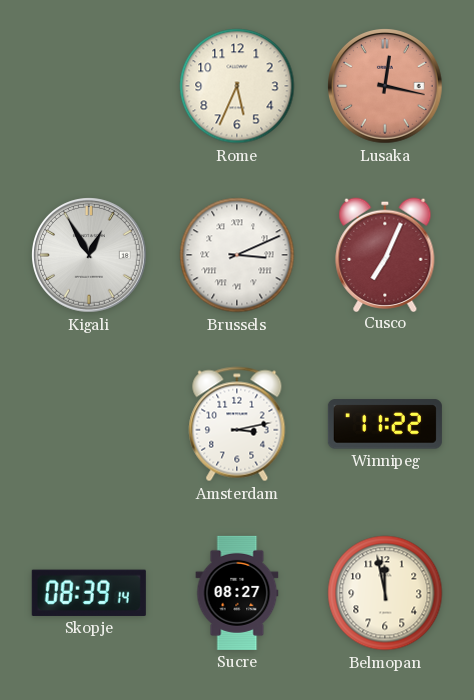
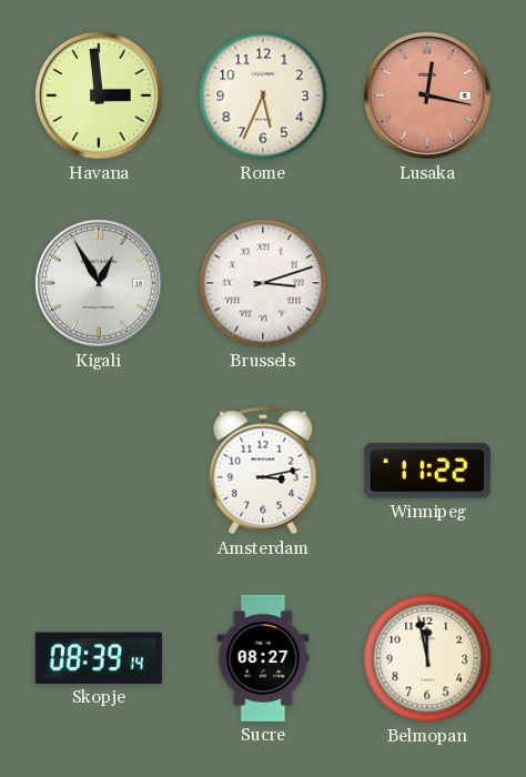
Havana: none -> 2:59 (100, 97)
Brussels: 3:11 -> 3:12 (263, 283)
Cusco: 7:04 -> none (385, 254)
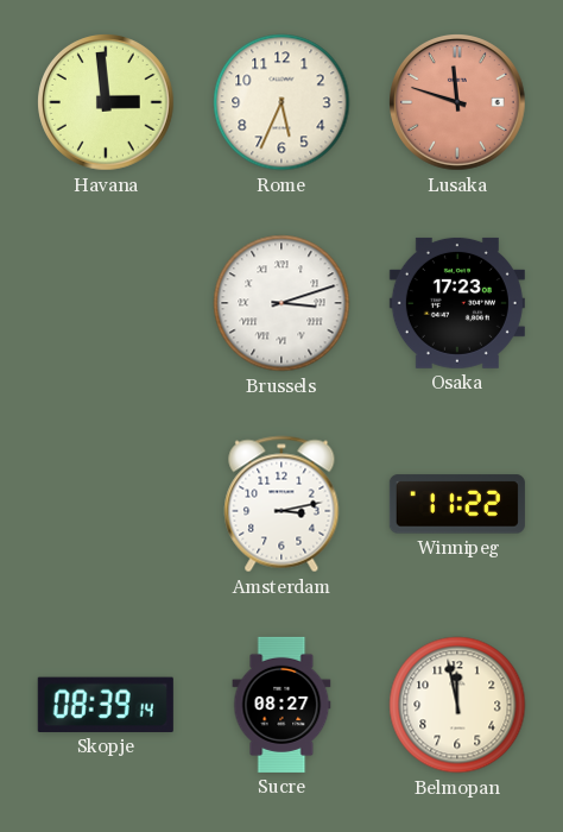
Lusaka: 12:17 -> 11:48 (458, 103)
Kigali: 12:55 -> none (100, 284)
Osaka: none -> 17:23 (457, 303)
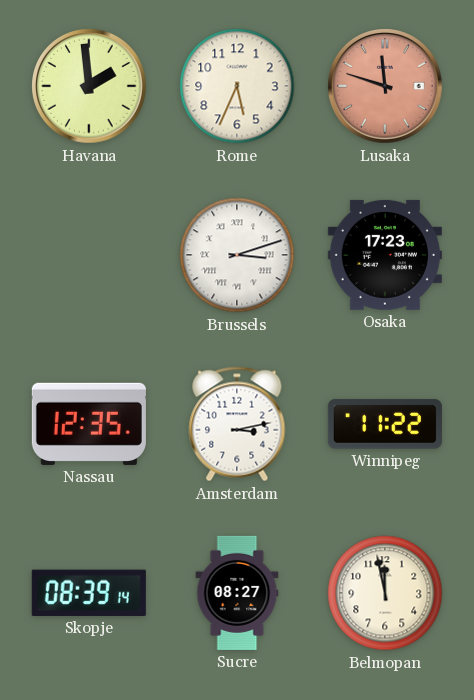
Havana: 2:59 -> 1:59 (90, 87)
Nassau: none -> 12:35 (89, 424)
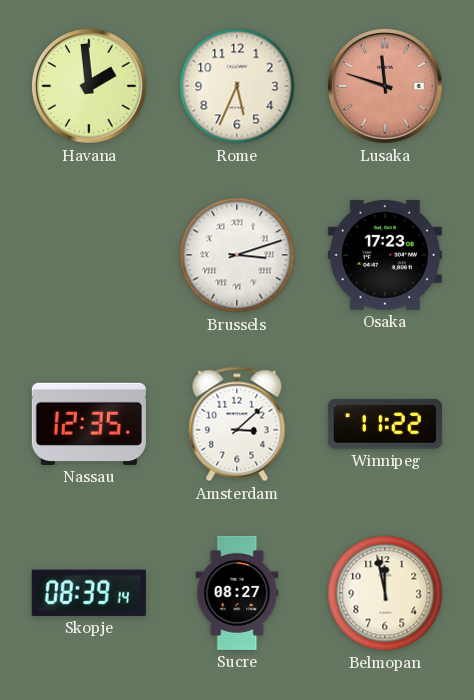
Amsterdam: 3:13 -> 3:08 (237, 424)
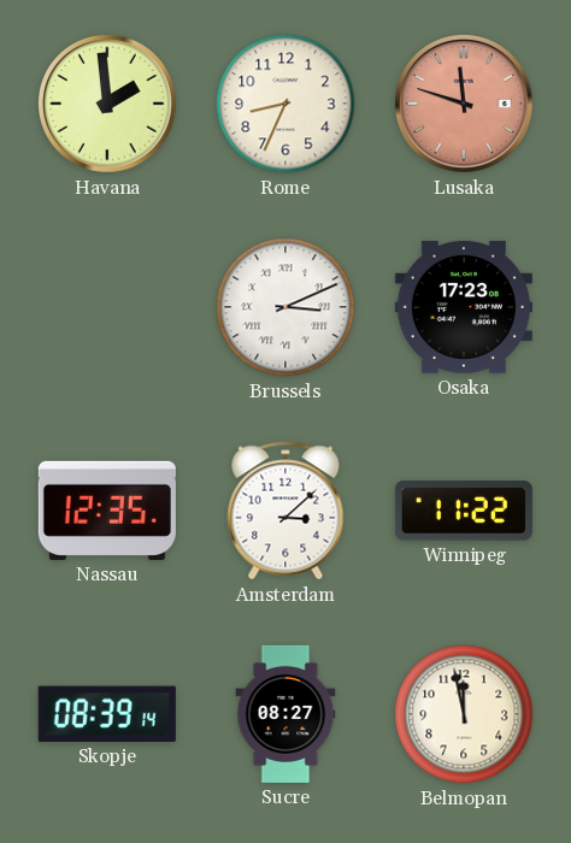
Rome: 5:34 -> 8:34 (285, 104)
Brussels: 3:12 -> 3:11 (285, 307)
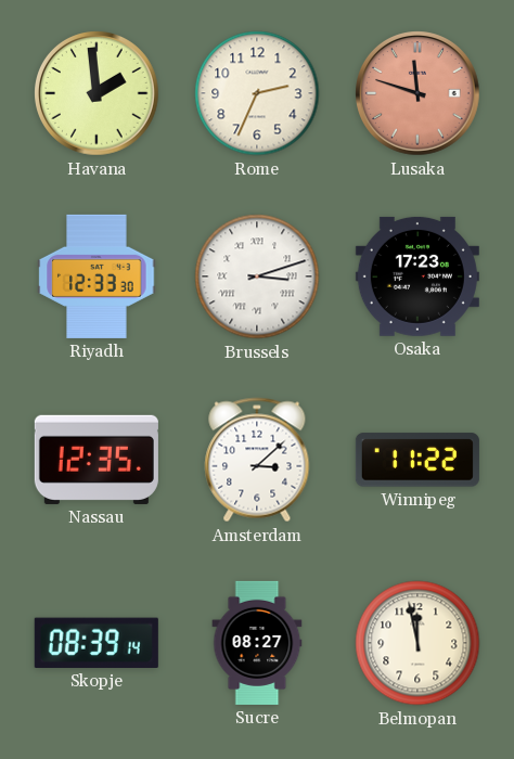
Rome: 8:34 -> 2:34 (257, 93)
Riyadh: none -> 12:33 (97, 276)
Brussels: 3:11 -> 3:12 (257, 276)
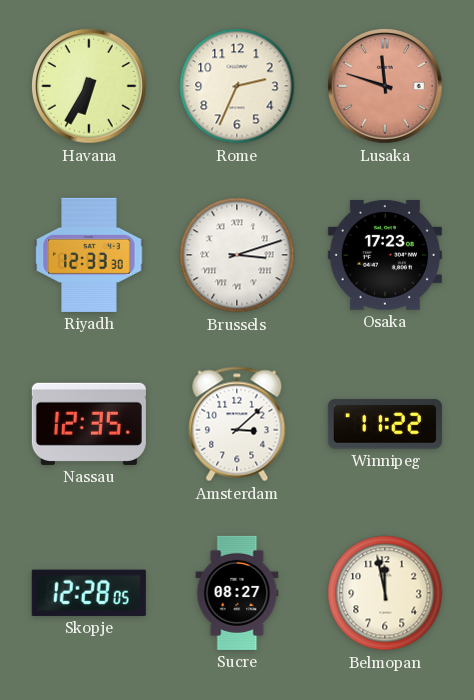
Havana: 1:59 -> 6:35 (90, 87)
Skopje: 08:39 -> 12:28 (89, 593)
